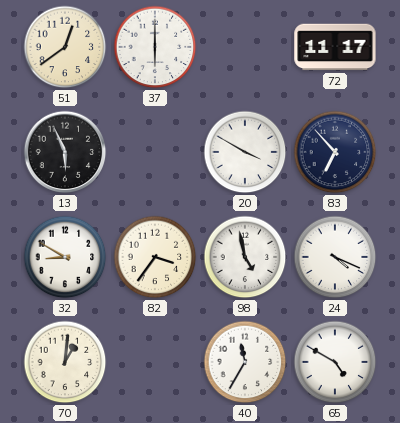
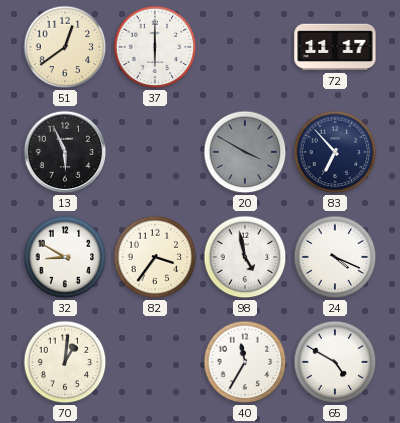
20 dial: white -> grey (245, 152)
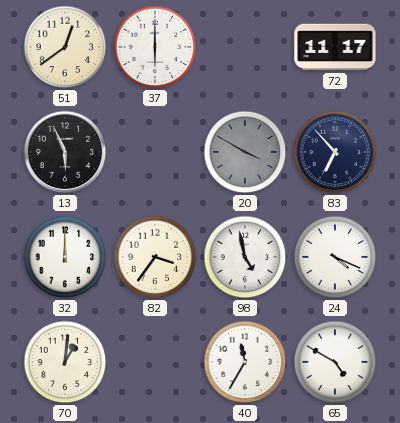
32: 8:50 -> 12:00 (65, 257)
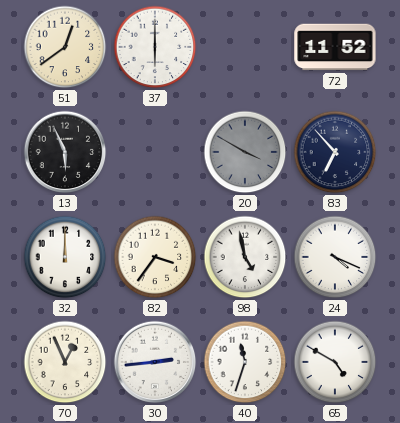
72: 11:17 -> 11:52 (335, 47)
70: 1:01 -> 12:56 (65, 362)
30: none -> 2:44 (155, 362)
40: 11:35 -> 11:33 (245, 362)
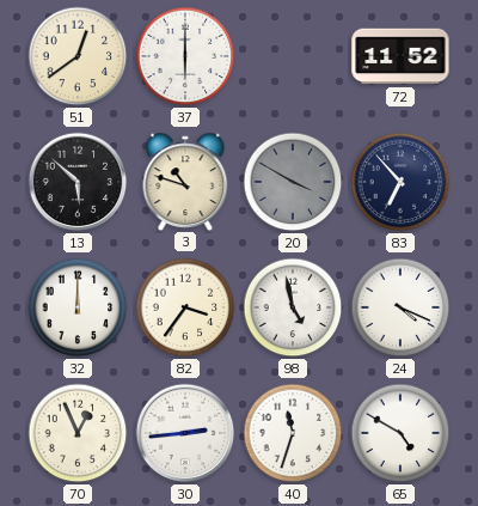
13: 5:56 -> 5:52 (78, 182)
3: none -> 10:48 (185, 181)
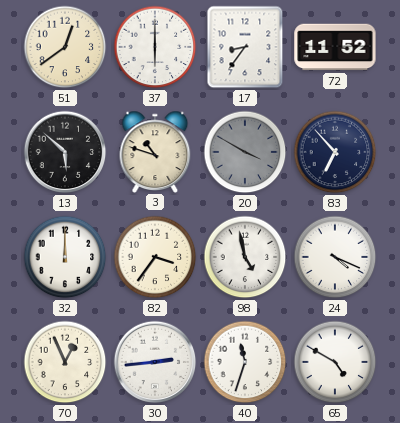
17: none -> 8:36 (245, 47)
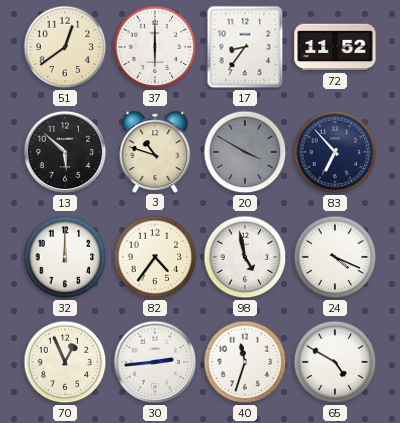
82: 3:36 -> 4:36 (155, 257)
